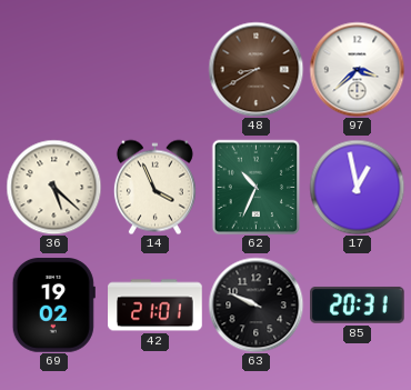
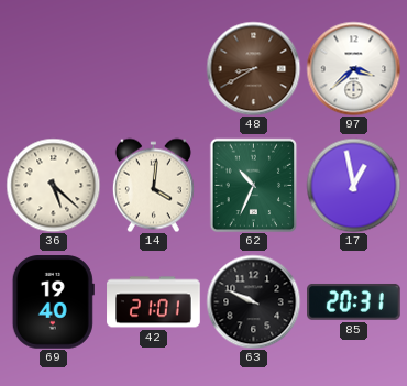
14: 3:56 -> 4:01 (153, 185)
69: 19:02 -> 19:40 (53, 302)
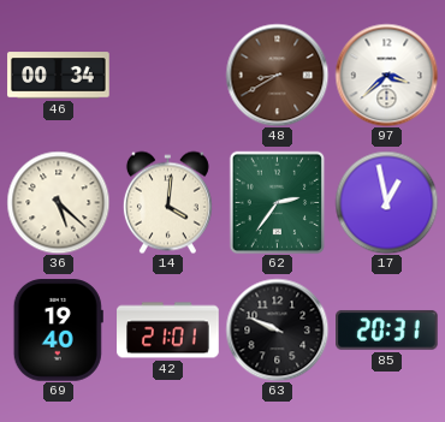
46: none -> 00:34 (59, 76)
62: 10:34 -> 2:36 (278, 202)
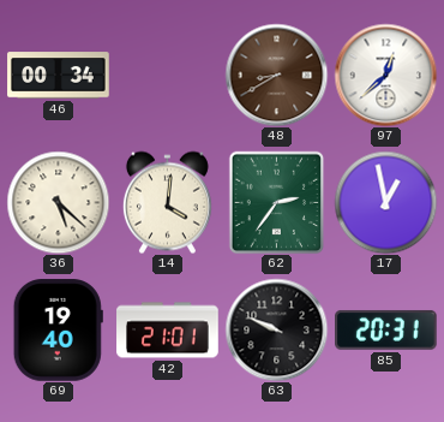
97: 3:38 -> 12:38 (385, 75)
